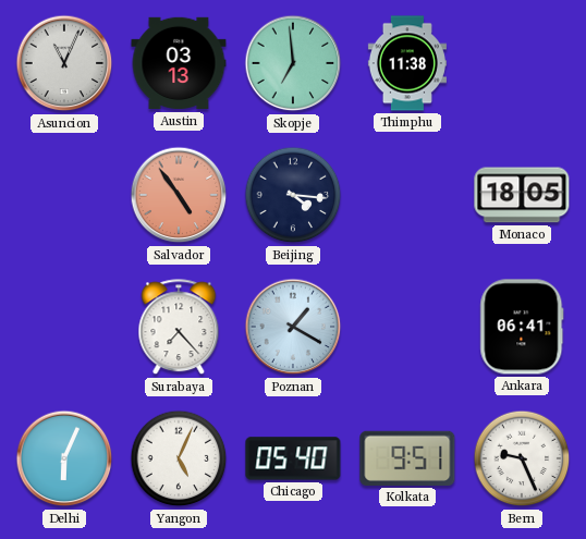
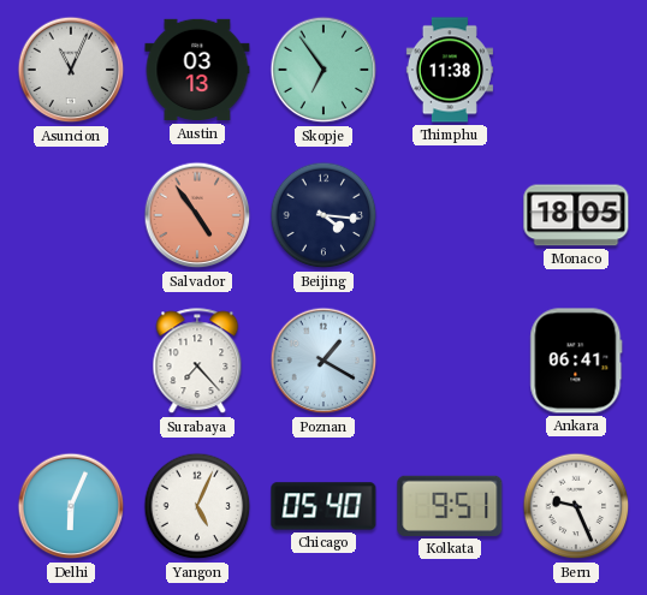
Skopje: 6:59 -> 6:54 (323, 70)
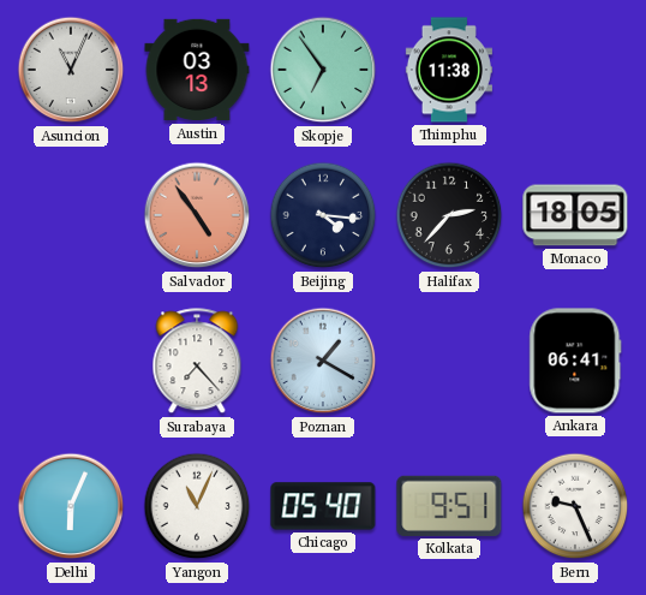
Halifax: none -> 2:37 (449, 215)
Yangon: 5:04 -> 11:04 (197, 506)
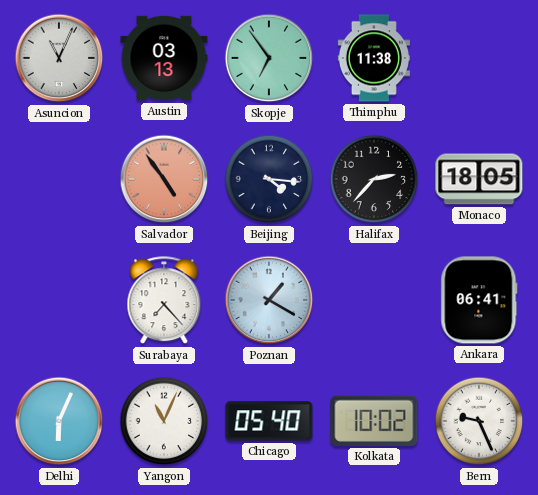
Kolkata: 9:51 -> 10:02 (374, 421)
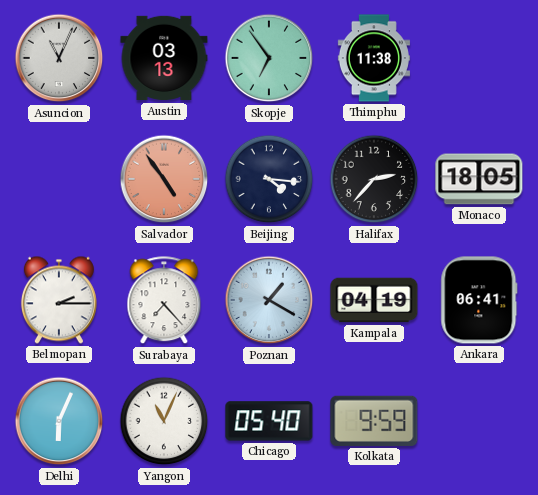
Belmopan: none -> 2:15 (59, 300)
Kampala: none -> 04:19 (374, 300)
Kolkata: 10:02 -> 9:59 (374, 421)
Bern: 9:26 -> none (479, 421)
